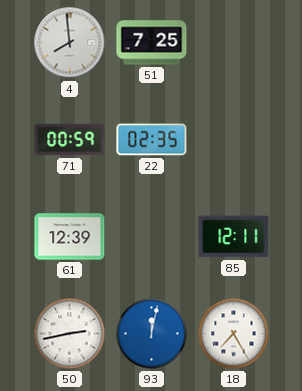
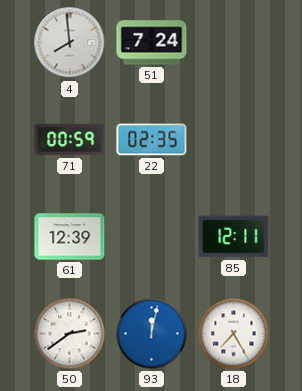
51: 7:25 -> 7:24 (152, 43)
50: 2:43 -> 2:39 (70, 334)
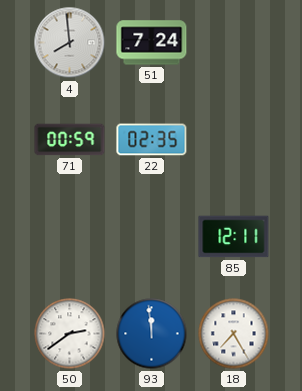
61: 12:39 -> none (70, 237)
93: 12:02 -> 11:59 (152, 334)
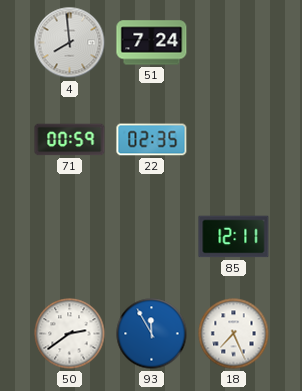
93: 11:59 -> 11:55 (152, 334)
18: 7:25 -> 7:26 (234, 334)
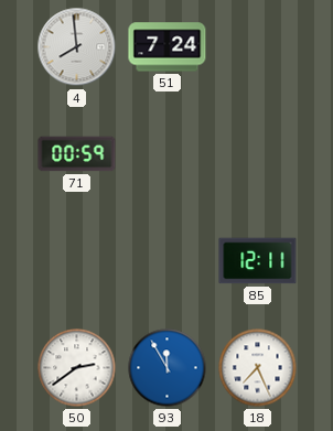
22: 02:35 -> none (152, 140)
